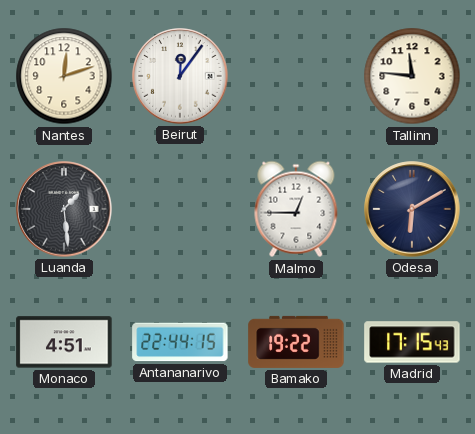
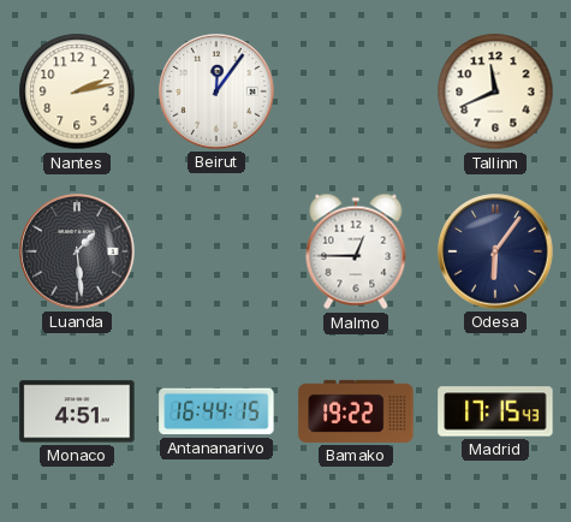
Nantes: 12:12 -> 2:13 (77, 91)
Tallinn: 11:46 -> 11:41 (495, 91)
Odesa: 6:10 -> 6:06 (495, 251)
Antananarivo: 22:44 -> 16:44 (216, 411)
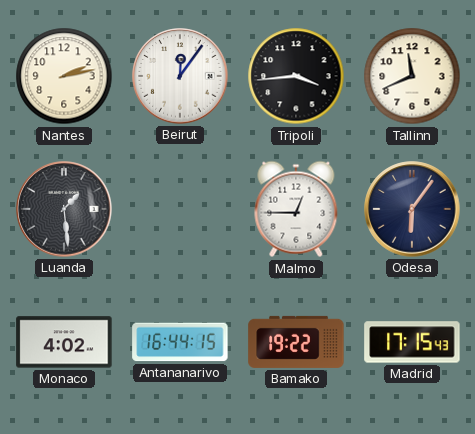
Tripoli: none -> 3:44 (296, 76)
Monaco: 4:51 -> 4:02 (64, 342)
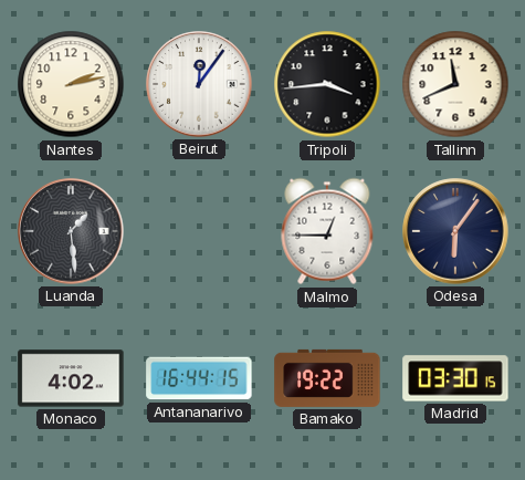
Madrid: 17:15 -> 03:30 (455, 378)
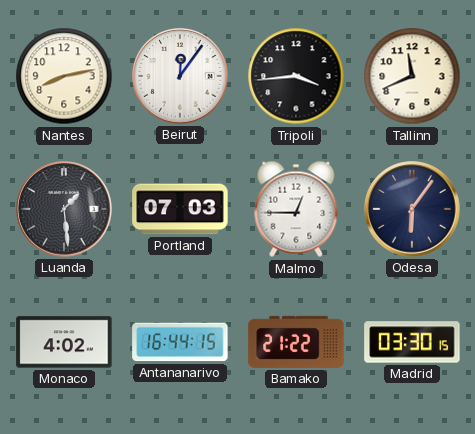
Nantes: 2:13 -> 8:13 (64, 76)
Portland: none -> 07:03 (180, 209)
Bamako: 19:22 -> 21:22 (296, 342)
